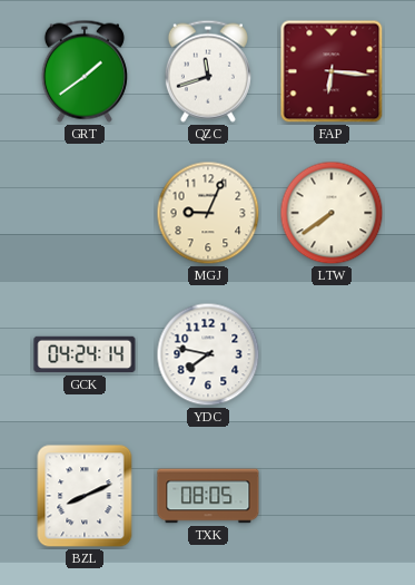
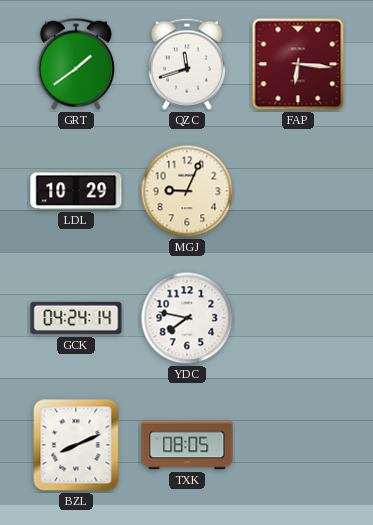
LDL: none -> 10:29 (76, 191)
LTW: 7:39 -> none (332, 213)
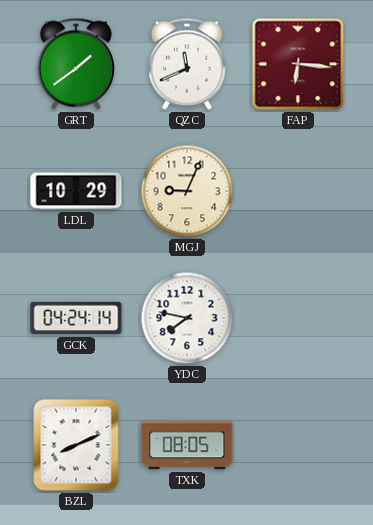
QZC: 11:42 -> 11:41 (187, 64)
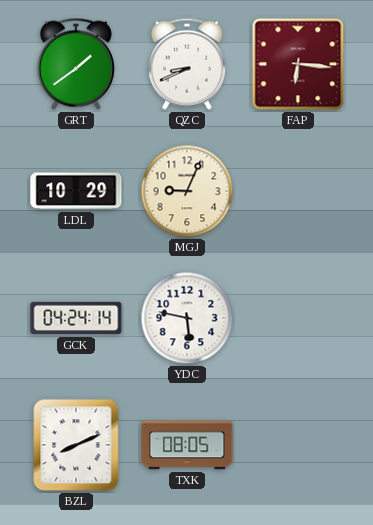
QZC: 11:41 -> 8:41 (187, 64)
YDC: 7:47 -> 5:47 (187, 318)
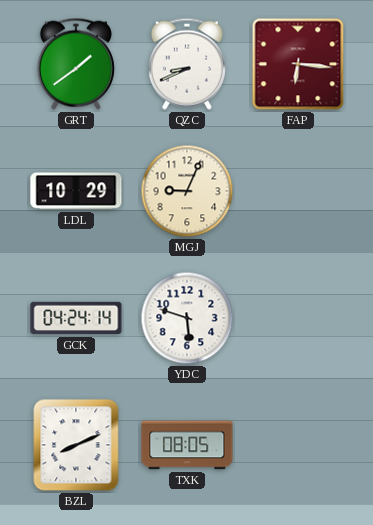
YDC: 5:47 -> 5:48 (187, 318)
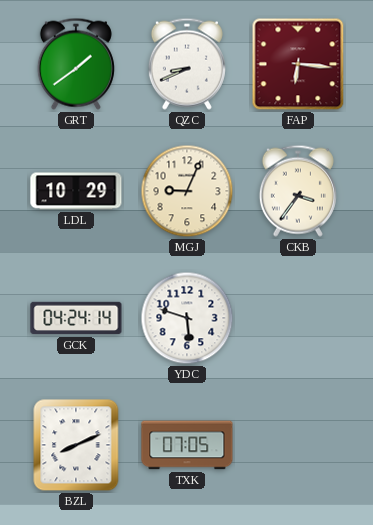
CKB: none -> 3:36 (298, 191)
TXK: 08:05 -> 07:05 (187, 445)
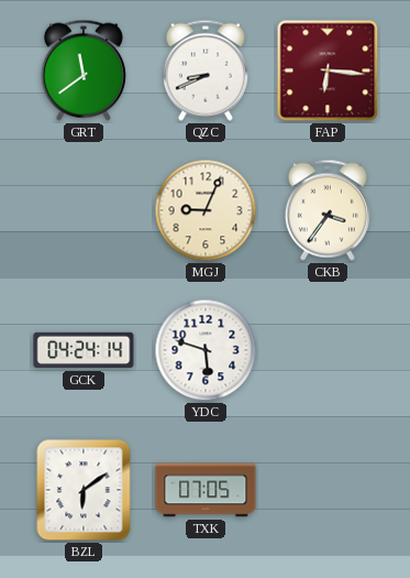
GRT: 1:39 -> 11:39 (84, 70)
LDL: 10:29 -> none (76, 191)
BZL: 8:11 -> 6:09 (84, 490)
